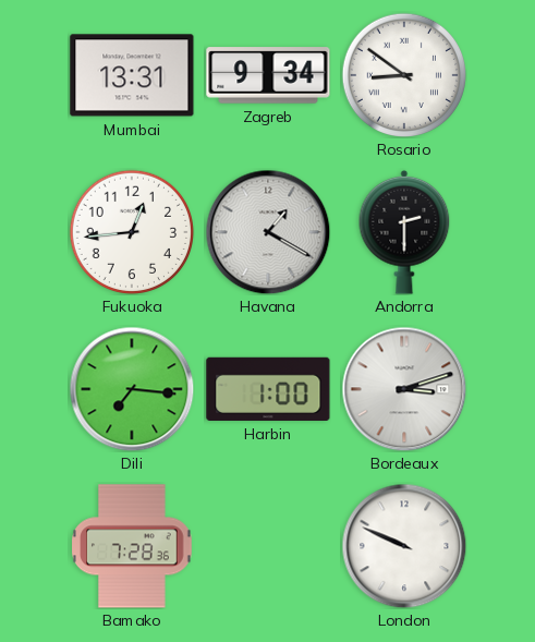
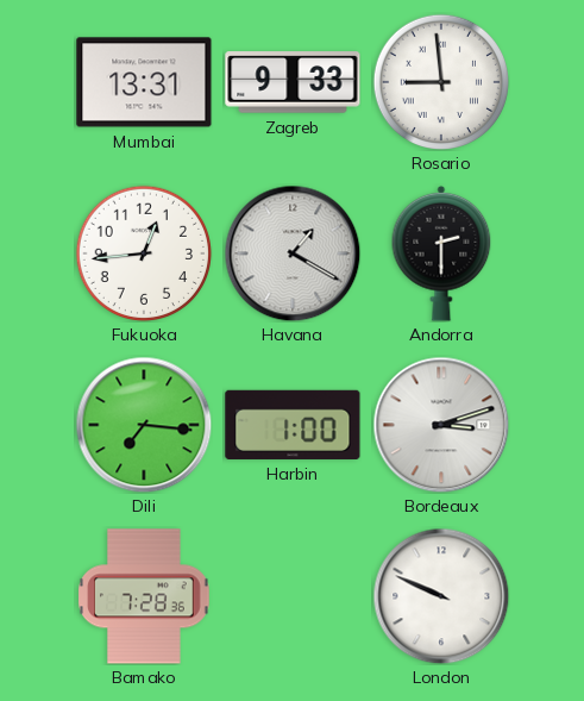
Zagreb: 9:34 -> 9:33 (293, 82)
Rosario: 8:51 -> 8:59 (440, 81)
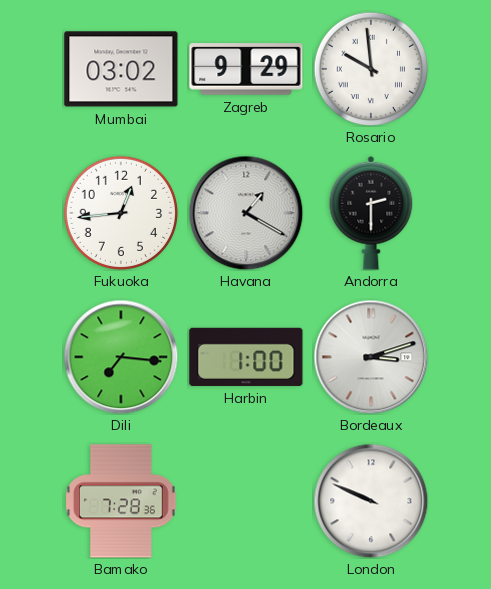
Mumbai: 13:31 -> 03:02 (121, 69)
Zagreb: 9:33 -> 9:29 (246, 69)
Rosario: 8:59 -> 9:59 (370, 68)
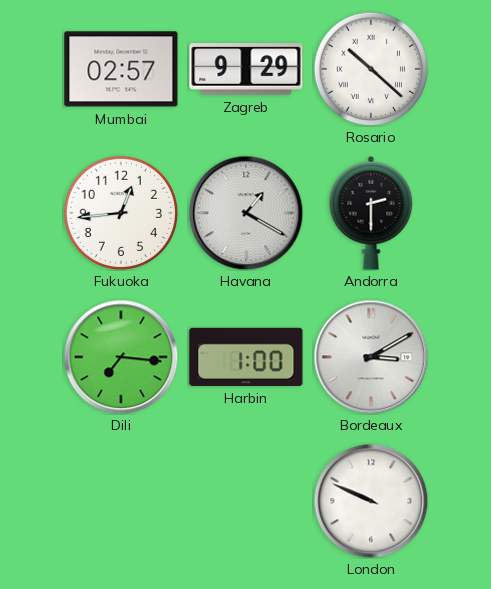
Mumbai: 03:02 -> 02:57 (121, 69)
Rosario: 9:59 -> 10:22 (370, 68)
Bordeaux: 3:12 -> 3:10 (371, 357)
Bamako: 7:28 -> none (121, 501)
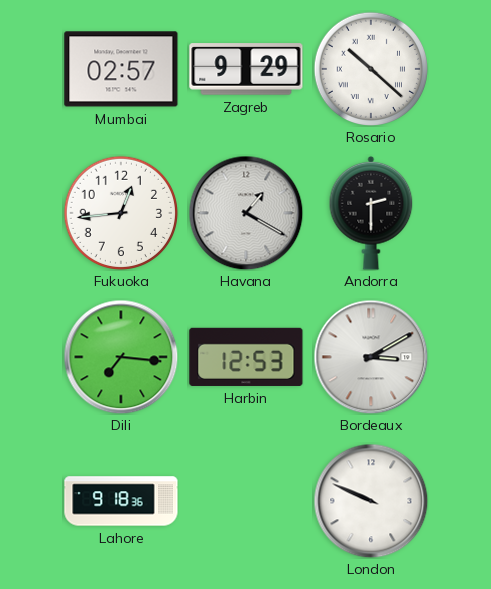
Harbin: 1:00 -> 12:53 (246, 357)
Lahore: none -> 9:18 (121, 501)
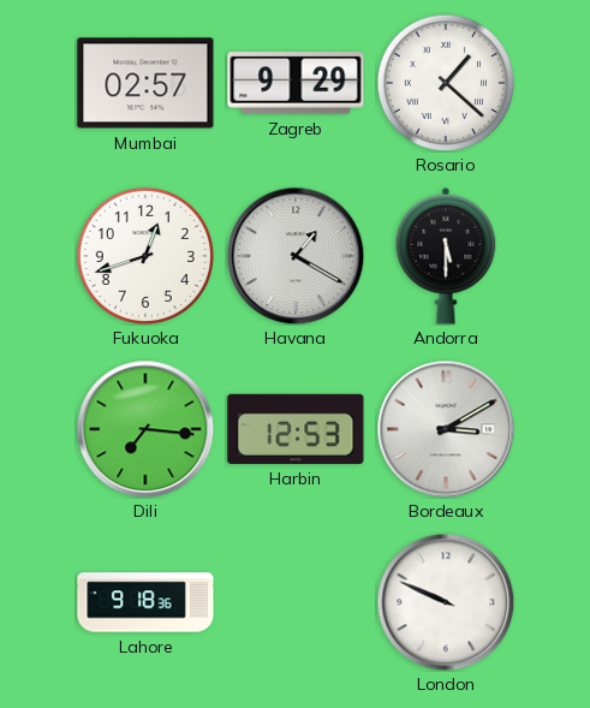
Rosario: 10:22 -> 1:22 (445, 82)
Fukuoka: 12:44 -> 12:42 (144, 255)
Andorra: 2:30 -> 5:30 (446, 256)
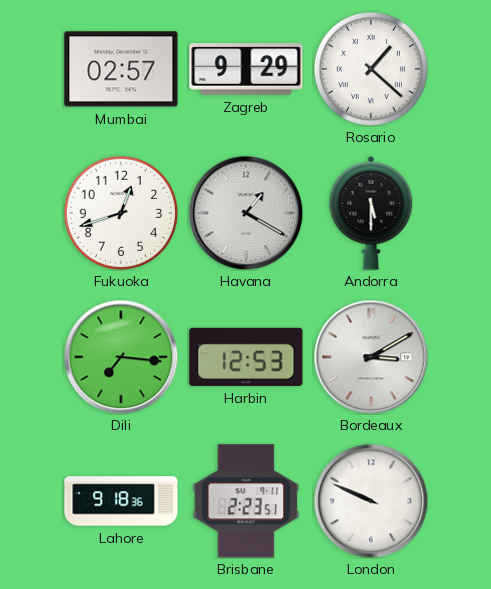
Brisbane: none -> 2:23 (246, 501)
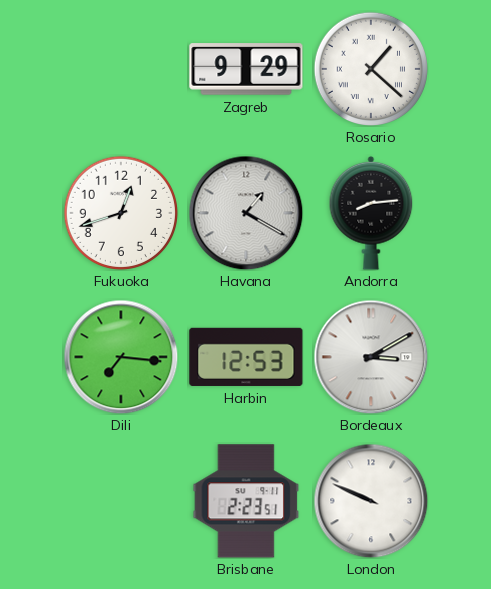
Mumbai: 02:57 -> none (121, 69)
Andorra: 5:30 -> 8:14 (371, 213)
Lahore: 9:18 -> none (121, 501)
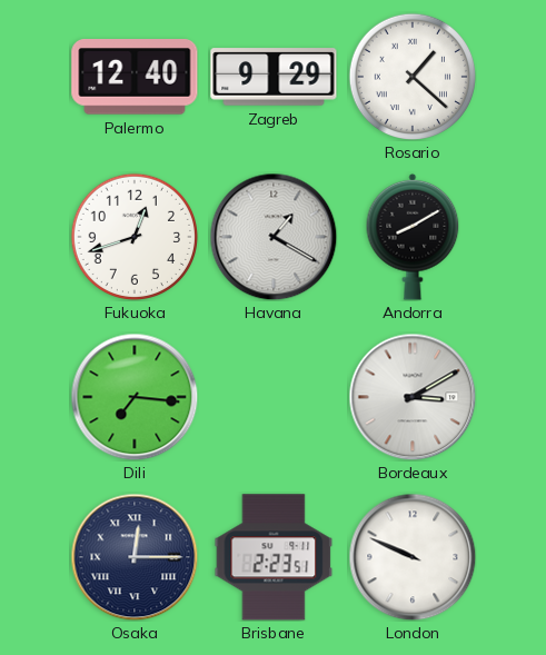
Palermo: none -> 12:40 (135, 78)
Andorra: 8:14 -> 8:10 (413, 237)
Harbin: 12:53 -> none (246, 357)
Osaka: none -> 12:15 (135, 557)
